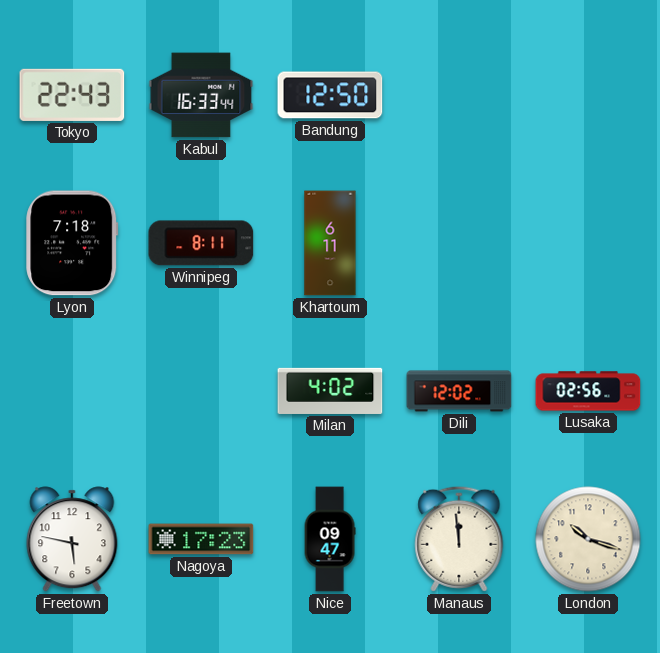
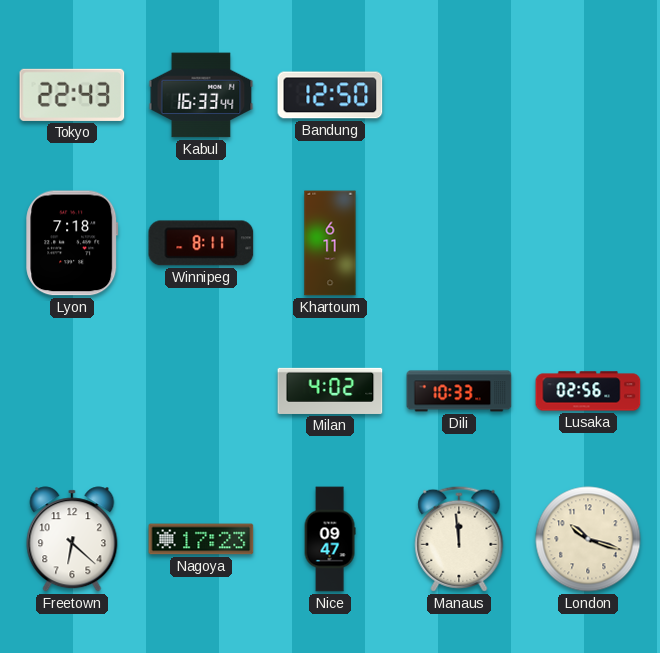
Dili: 12:02 -> 10:33 (459, 391)
Freetown: 5:47 -> 6:22 (72, 539)
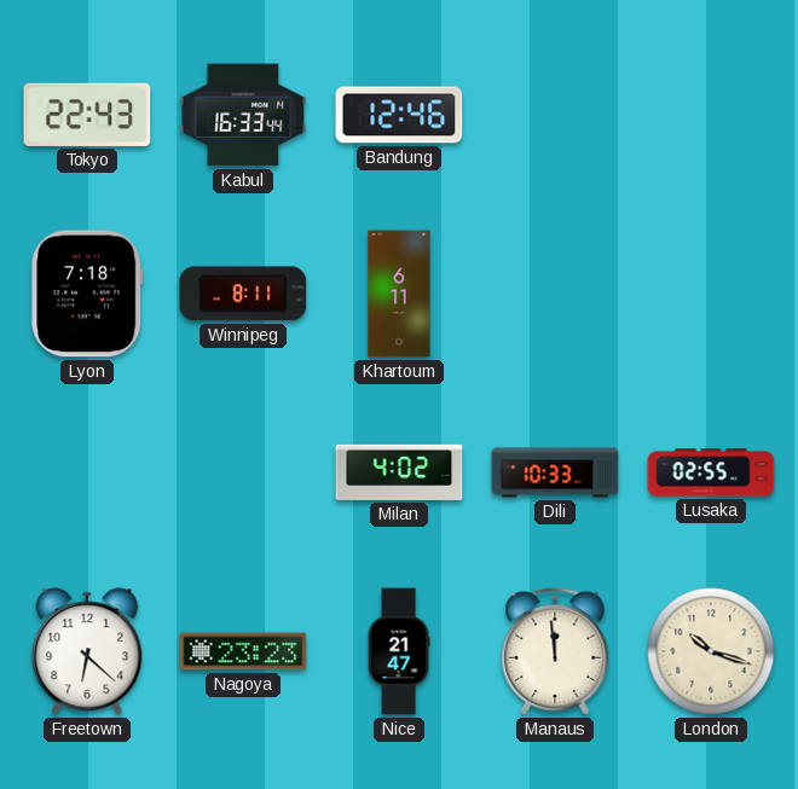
Bandung: 12:50 -> 12:46 (399, 115)
Lusaka: 02:56 -> 02:55 (711, 472)
Nagoya: 17:23 -> 23:23 (243, 651)
Nice: 09:47 -> 21:47 (399, 651)
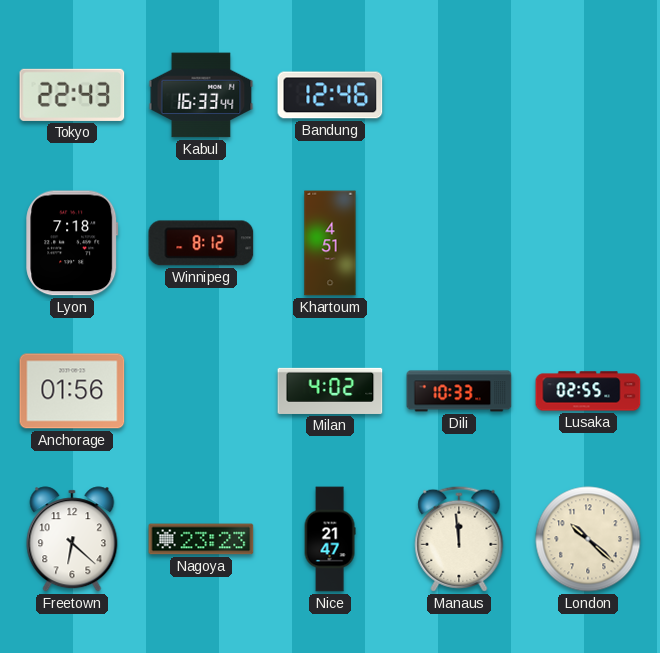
Winnipeg: 8:11 -> 8:12 (201, 243)
Khartoum: 6:11 -> 4:51 (330, 243)
Anchorage: none -> 01:56 (72, 391)
London: 10:18 -> 10:22 (588, 539)
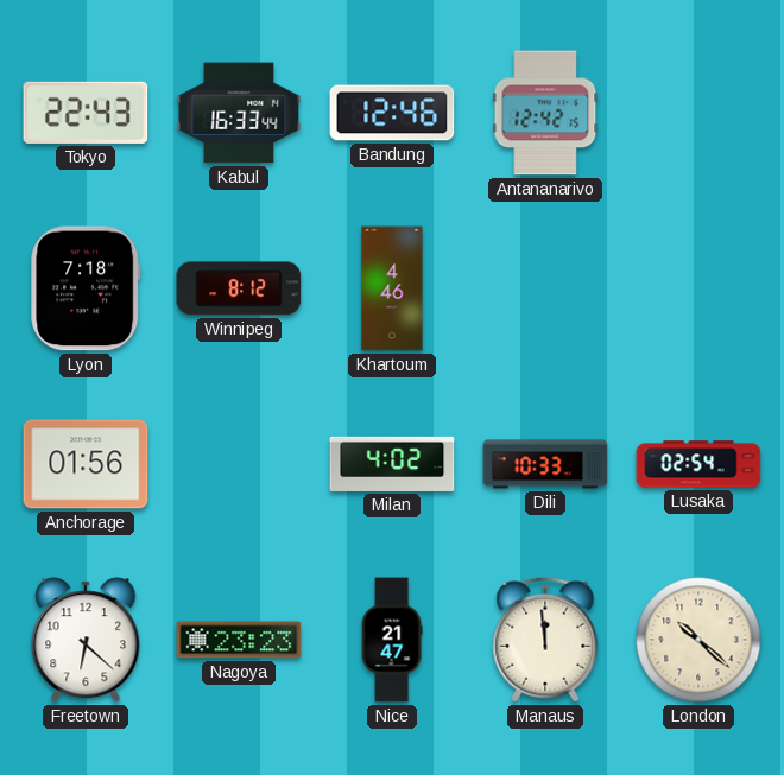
Antananarivo: none -> 12:42 (545, 113)
Khartoum: 4:51 -> 4:46 (392, 288)
Lusaka: 02:55 -> 02:54 (698, 464)
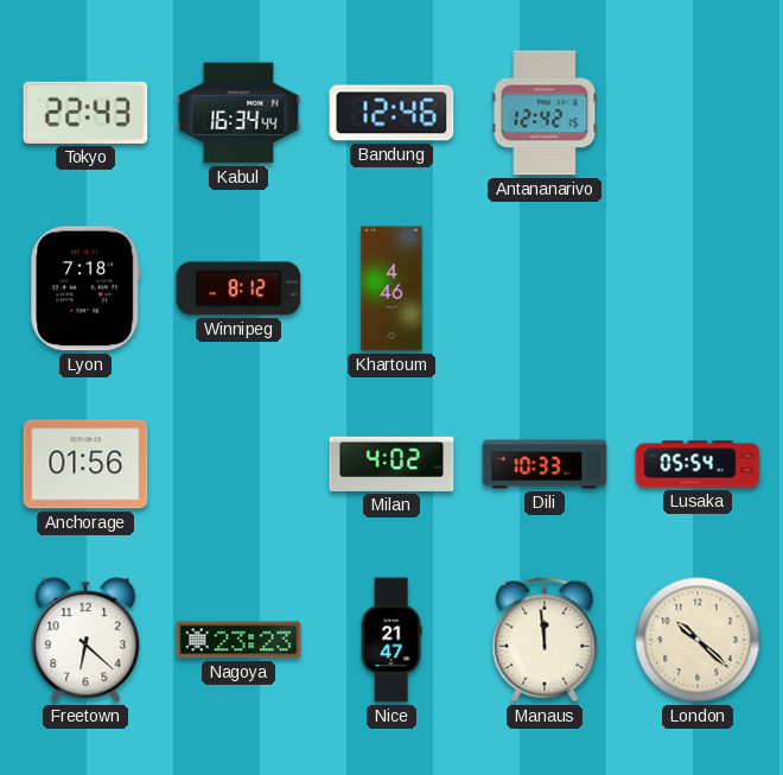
Kabul: 16:33 -> 16:34 (238, 113)
Lusaka: 02:54 -> 05:54 (698, 464)
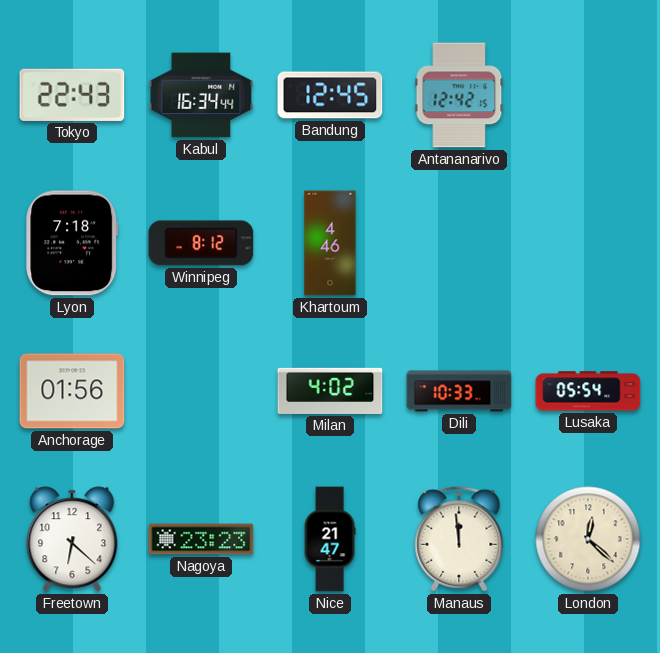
Bandung: 12:46 -> 12:45 (330, 95)
London: 10:22 -> 12:22 (588, 539)
